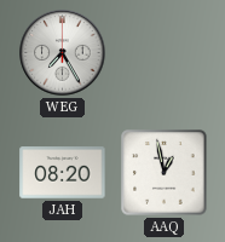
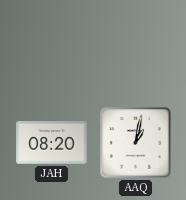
WEG: 7:25 -> none (63, 53)
AAQ: 12:58 -> 1:02 (136, 143)
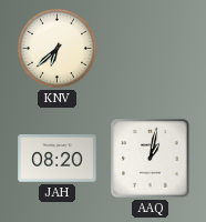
KNV: none -> 6:38 (56, 48)
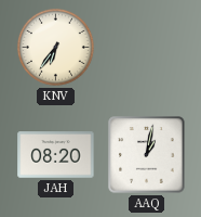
KNV: 6:38 -> 6:36 (55, 47)
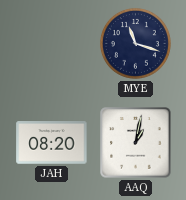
KNV: 6:36 -> none (55, 47)
MYE: none -> 11:18 (135, 43)
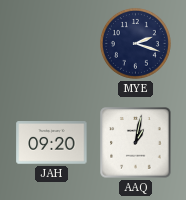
MYE: 11:18 -> 2:18 (135, 43)
JAH: 08:20 -> 09:20 (52, 143)
